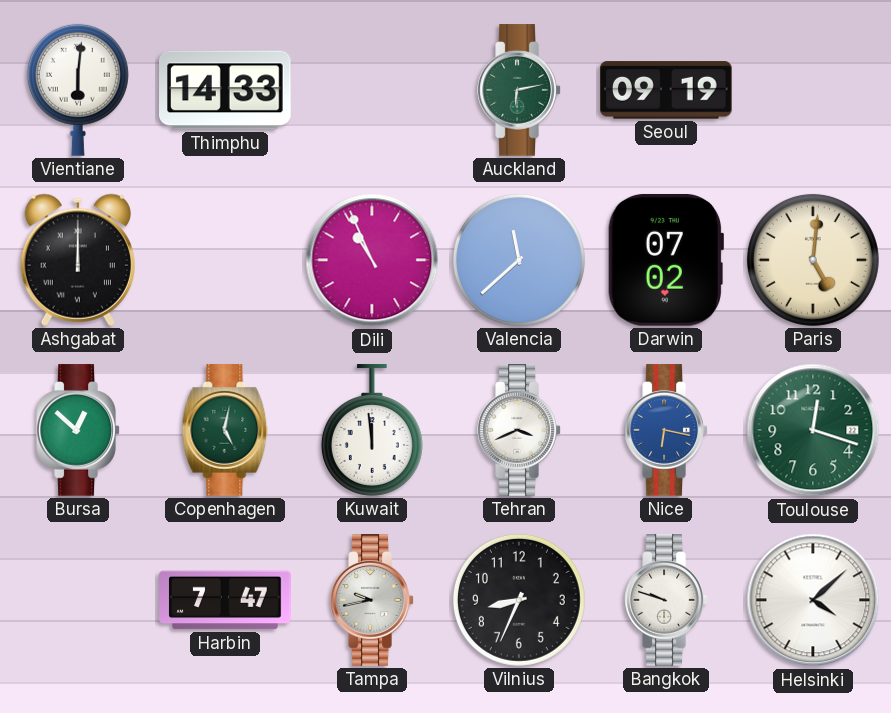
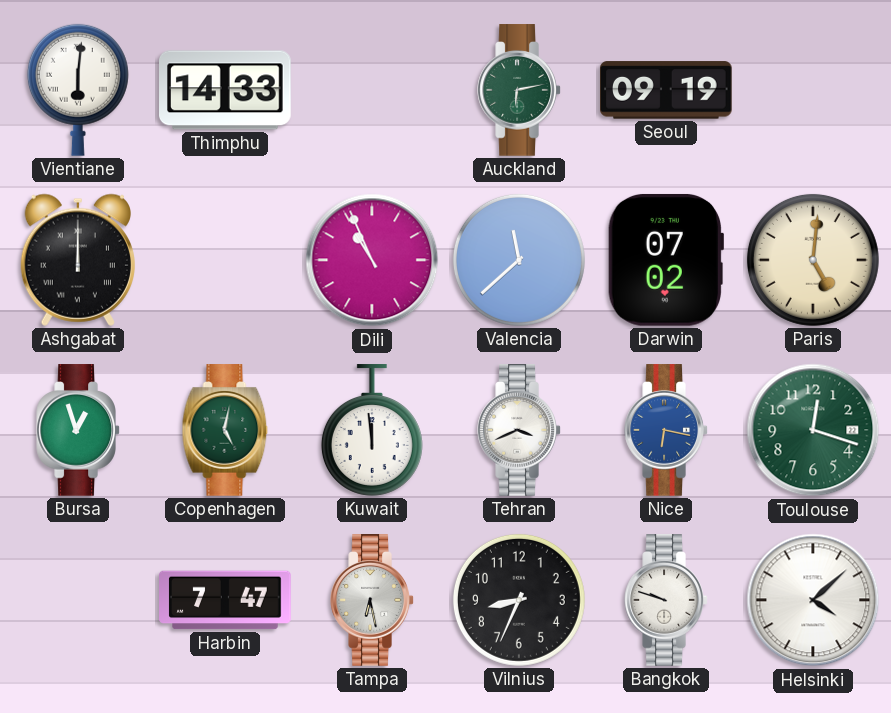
Bursa: 12:52 -> 12:57 (78, 430)
Tampa: 9:43 -> 6:28 (372, 600)
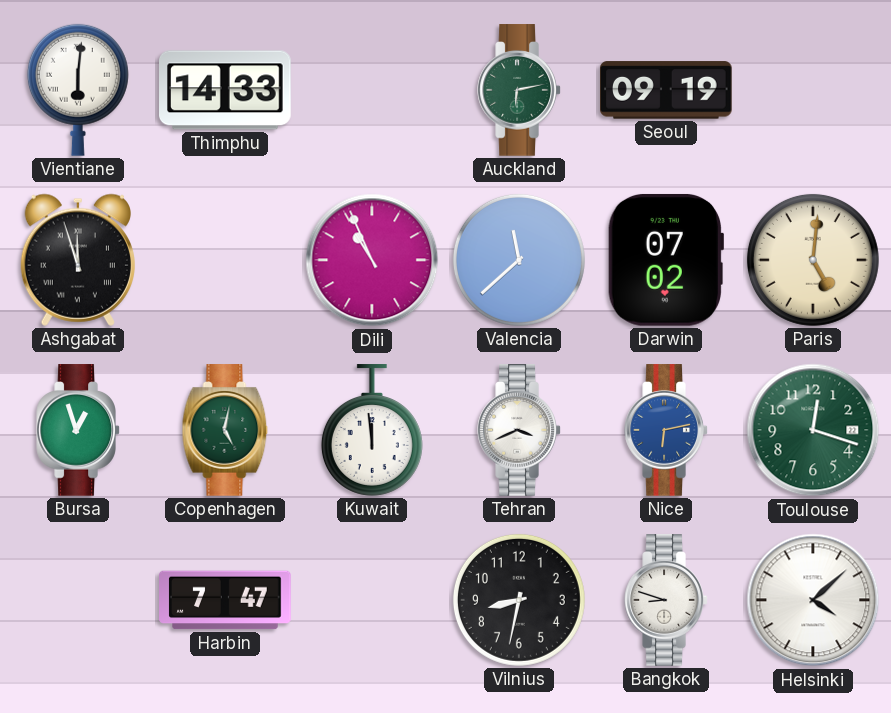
Ashgabat: 12:00 -> 11:57 (78, 260)
Nice: 6:17 -> 6:13 (666, 430)
Tampa: 6:28 -> none (372, 600)
Vilnius: 8:34 -> 8:32 (519, 600)
Bangkok: 9:48 -> 8:48 (666, 600)
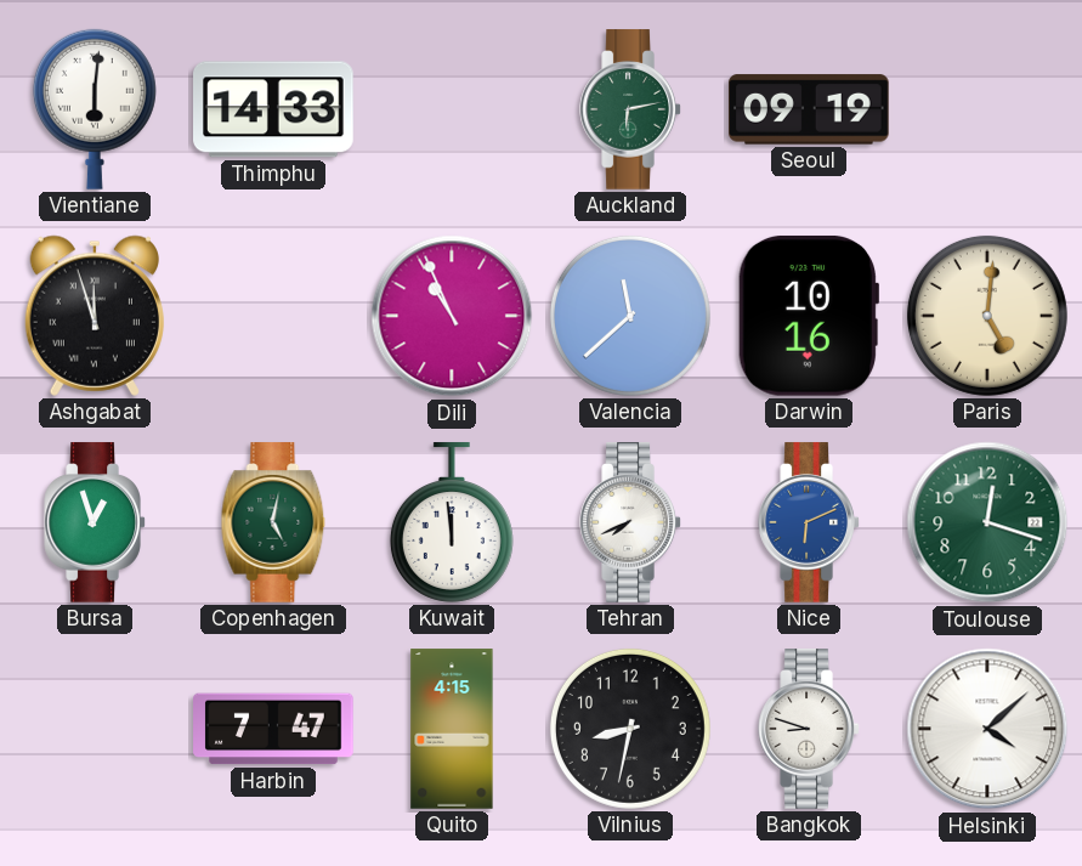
Darwin: 07:02 -> 10:16 (808, 316)
Tehran: 3:41 -> 7:41 (630, 522)
Nice: 6:13 -> 6:11 (809, 522)
Quito: none -> 4:15 (452, 729)
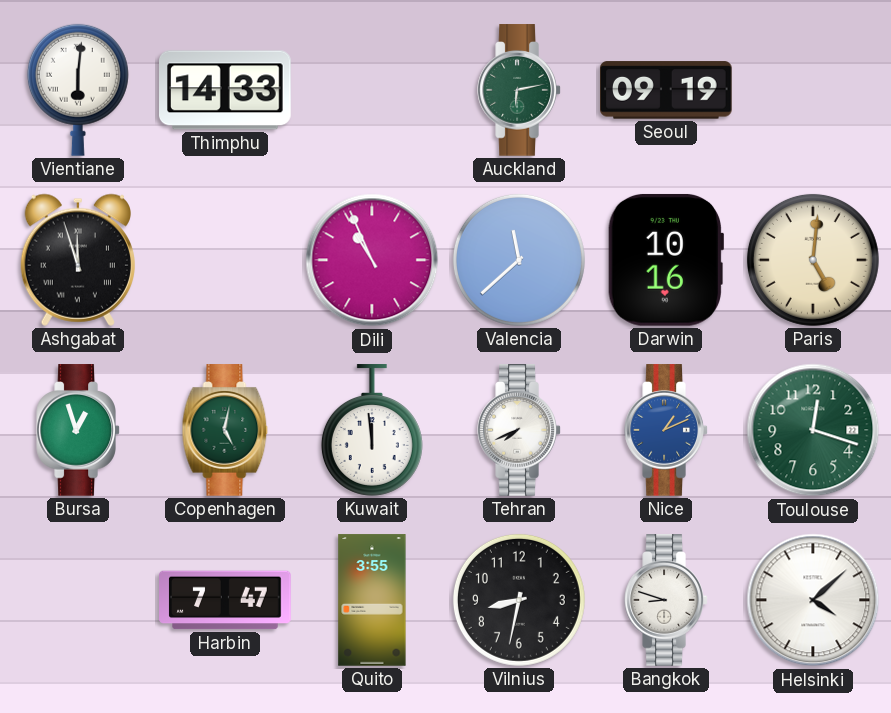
Nice: 6:11 -> 1:11 (666, 430)
Quito: 4:15 -> 3:55 (372, 600)
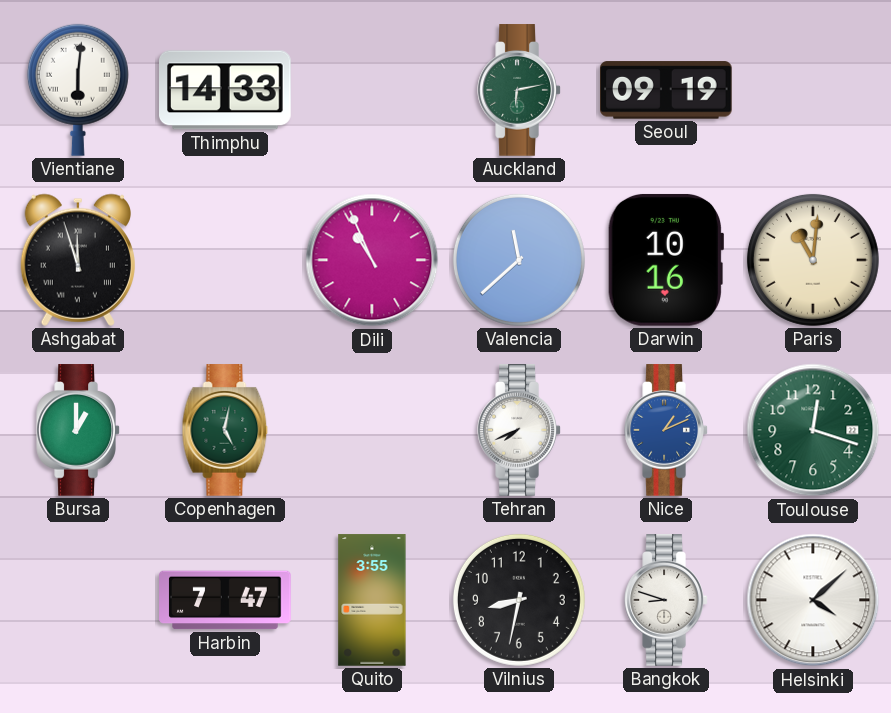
Paris: 5:01 -> 11:01 (813, 260)
Bursa: 12:57 -> 1:00 (78, 430)
Kuwait: 11:59 -> none (372, 430)
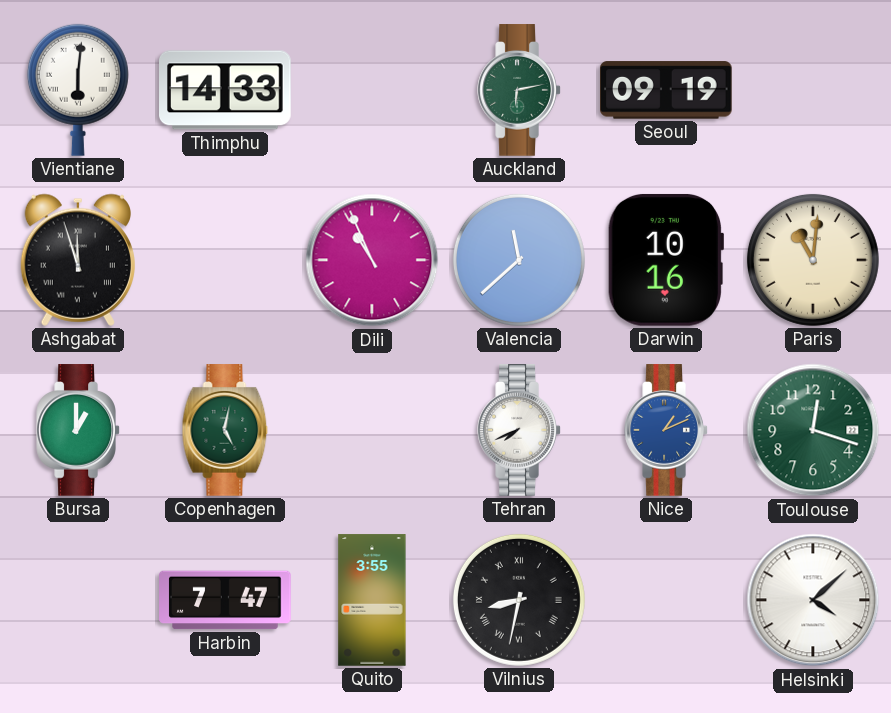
Vilnius numerals: Arabic -> Roman (519, 600)
Bangkok: 8:48 -> none (666, 600)
